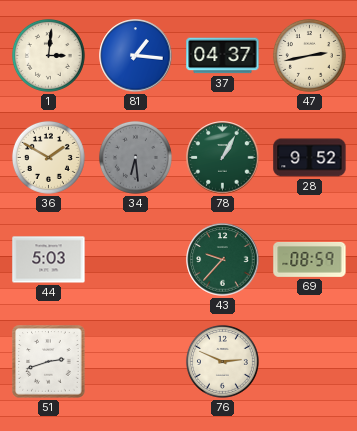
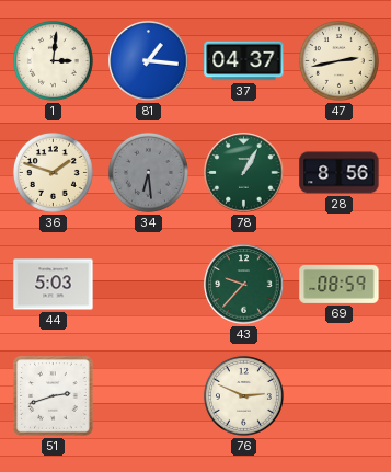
36: 1:50 -> 1:48 (53, 172)
28: 9:52 -> 8:56 (340, 173)
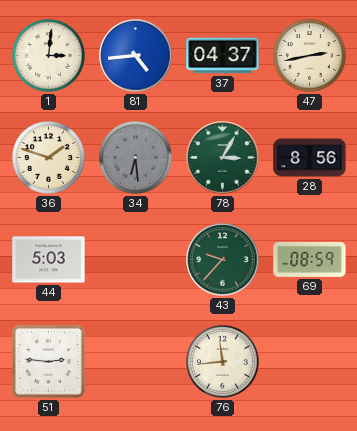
81: 1:16 -> 4:44 (136, 56)
78: 1:05 -> 3:05 (223, 158)
51: 2:42 -> 2:46 (49, 362)
76: 2:49 -> 11:44 (222, 361)
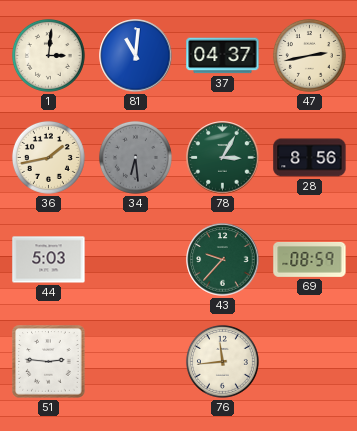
81: 4:44 -> 11:01 (136, 56)
36: 1:48 -> 1:43 (48, 157)
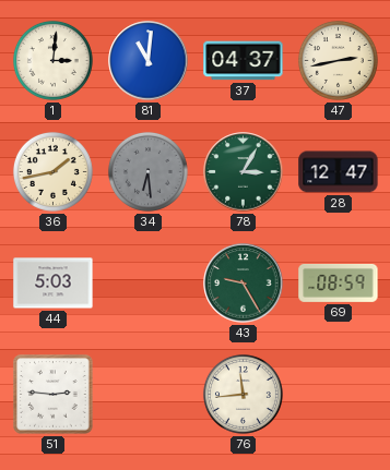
28: 8:56 -> 12:47 (339, 172)
43: 9:37 -> 9:25 (244, 284)
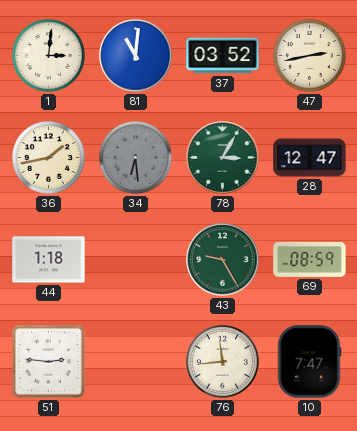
37: 04:37 -> 03:52 (223, 56)
44: 5:03 -> 1:18 (49, 260)
10: none -> 7:47 (309, 362)
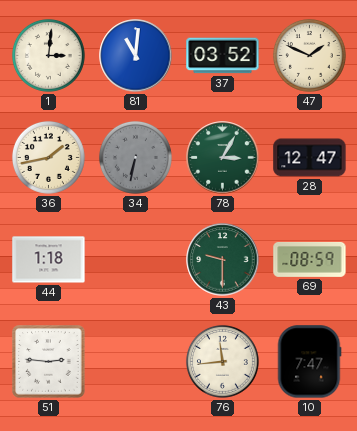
47: 2:43 -> 1:49 (309, 55)
34: 6:29 -> 6:32 (135, 157)
43: 9:25 -> 9:30 (223, 260)
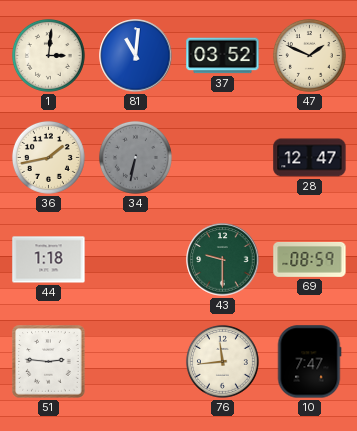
78: 3:05 -> none (223, 158)
